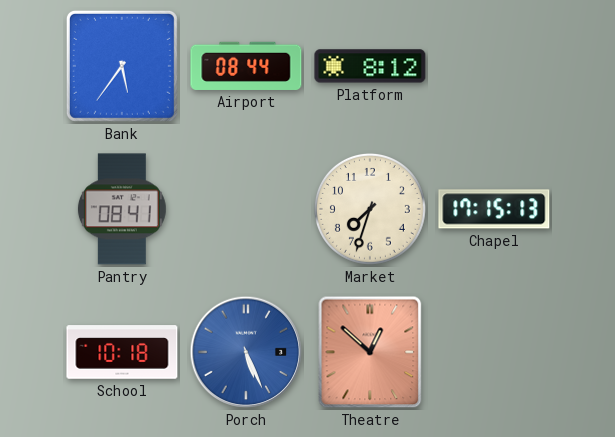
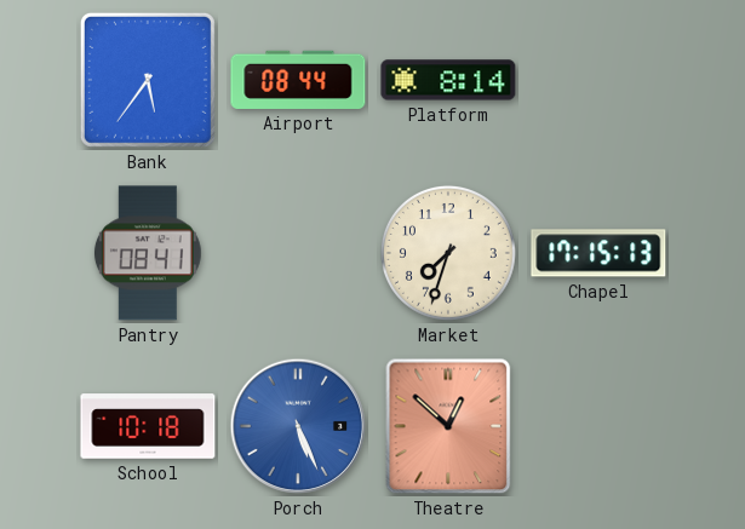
Platform: 8:12 -> 8:14 (448, 80)
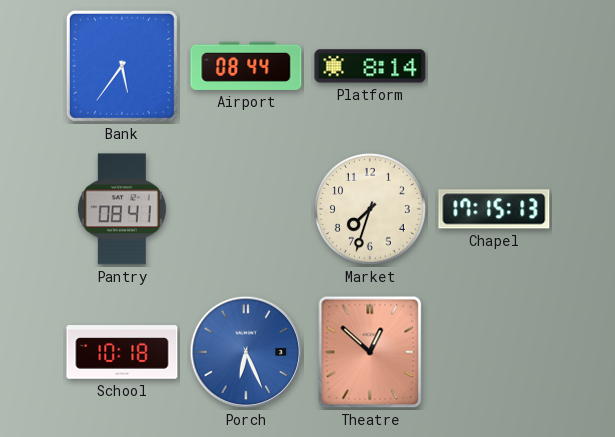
Porch: 5:26 -> 6:26 (246, 352)
